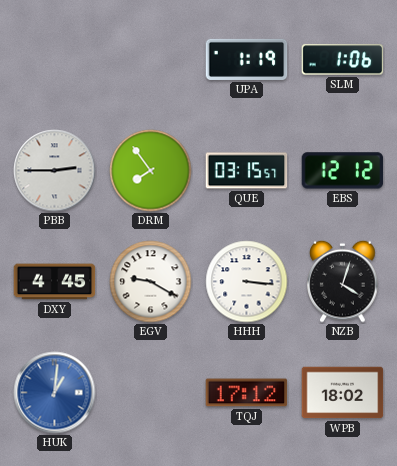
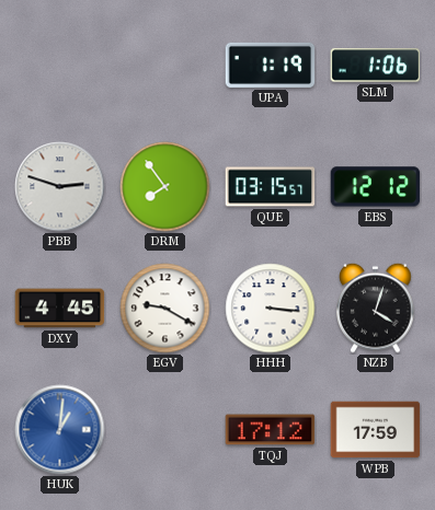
PBB: 2:45 -> 2:48 (60, 187)
WPB: 18:02 -> 17:59 (376, 430)
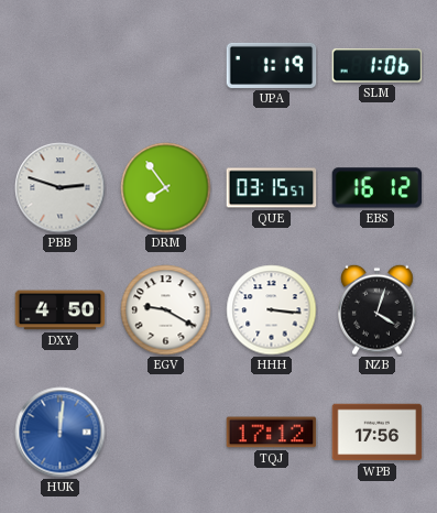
EBS: 12:12 -> 16:12 (378, 188)
DXY: 4:45 -> 4:50 (61, 310)
HUK: 1:01 -> 12:01 (61, 433)
WPB: 17:59 -> 17:56 (378, 433)
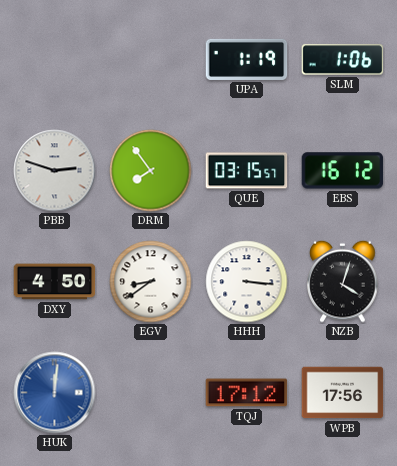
EGV: 9:20 -> 8:39 (151, 282)
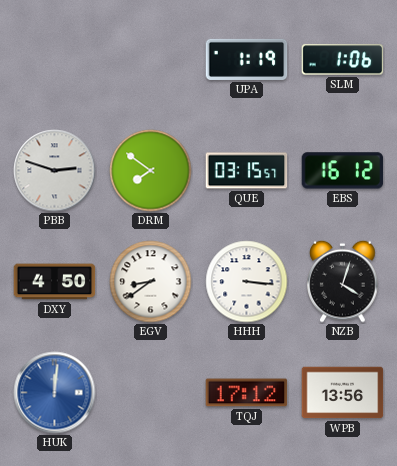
DRM: 7:54 -> 7:51 (151, 171)
WPB: 17:56 -> 13:56 (343, 393)
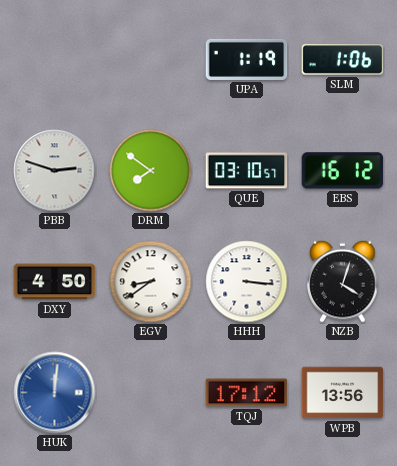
QUE: 03:15 -> 03:10 (247, 171)
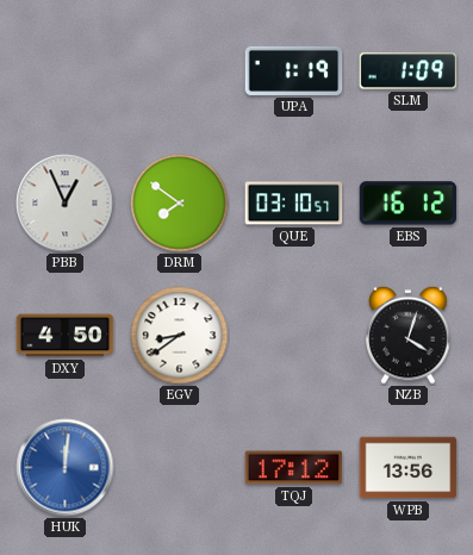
SLM: 1:06 -> 1:09 (409, 71)
PBB: 2:48 -> 12:56 (66, 204)
HHH: 3:16 -> none (247, 282)
